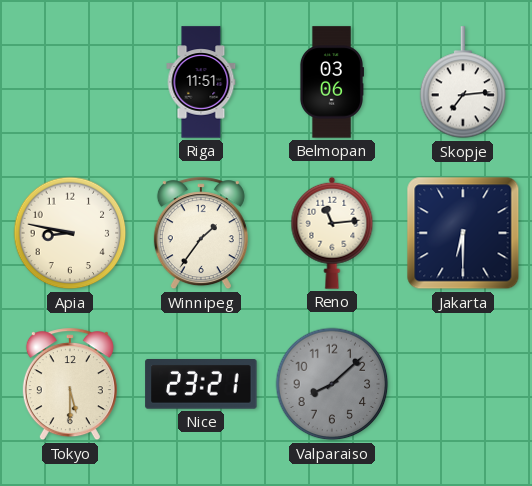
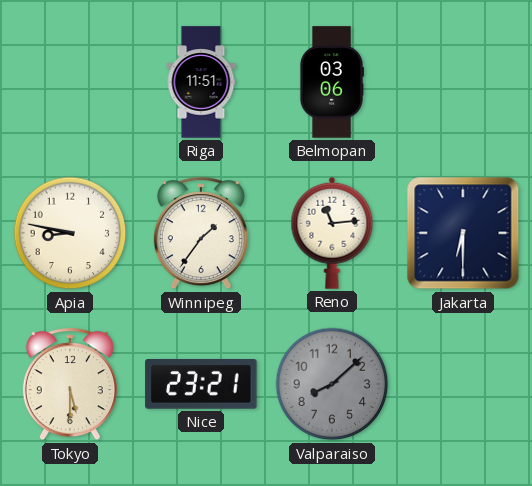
Skopje: 7:14 -> none (463, 83)
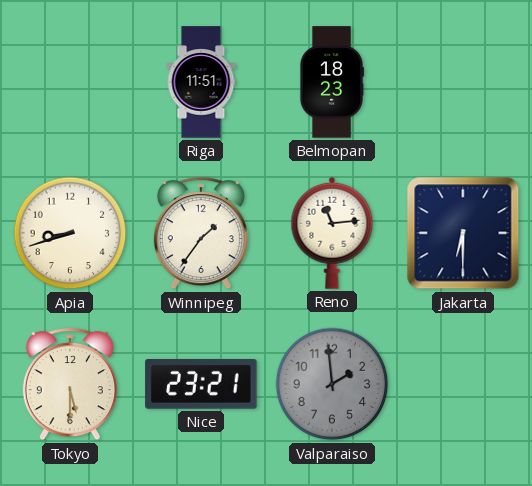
Belmopan: 03:06 -> 18:23 (331, 82)
Apia: 8:47 -> 8:42 (70, 233)
Valparaiso: 8:08 -> 1:59 (332, 384)
